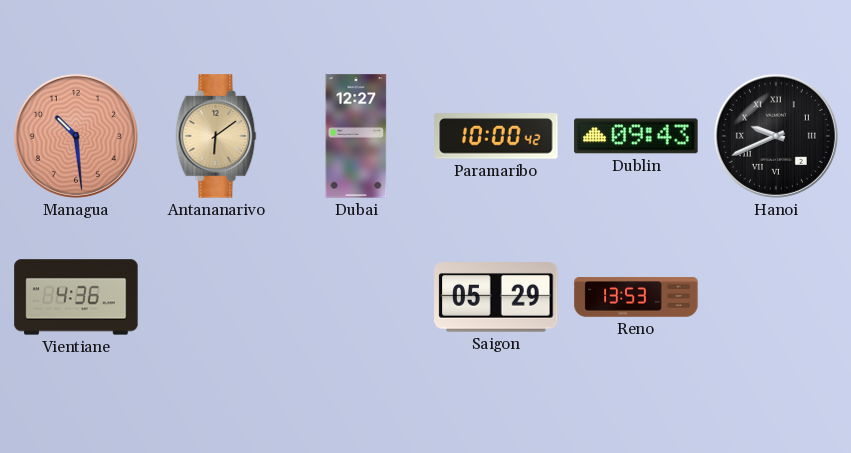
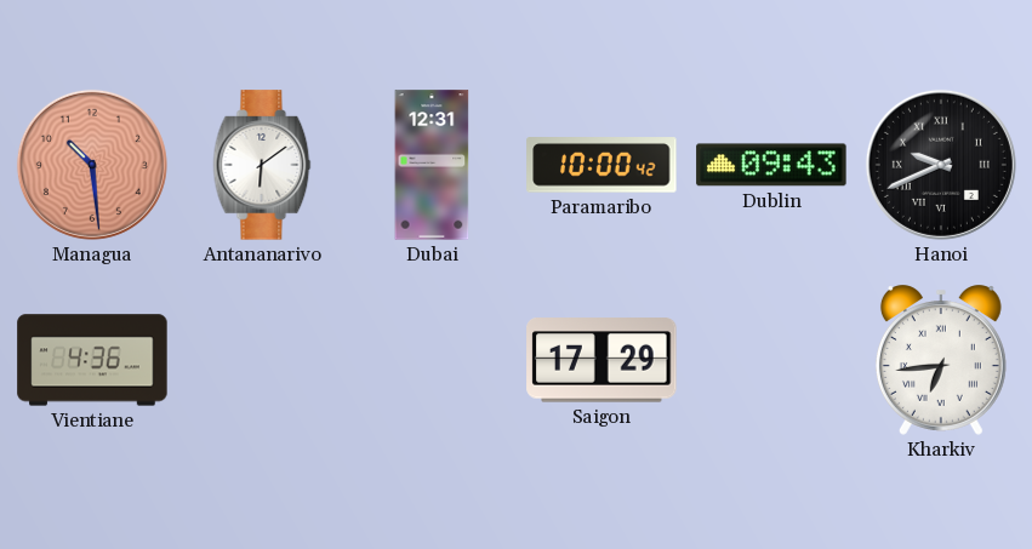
Antananarivo dial: champagne -> white (262, 165)
Dubai: 12:27 -> 12:31 (432, 165)
Saigon: 05:29 -> 17:29 (601, 360)
Reno: 13:53 -> none (636, 297)
Kharkiv: none -> 6:44 (941, 360)
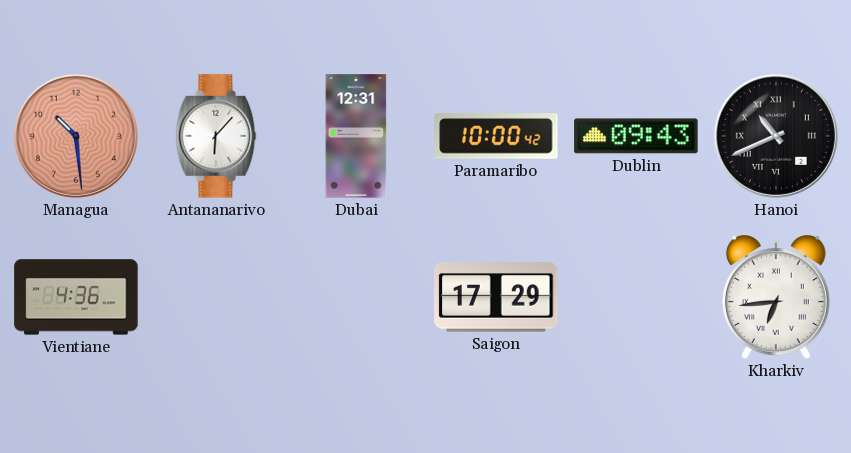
Antananarivo: 6:09 -> 6:07 (216, 136)
Hanoi: 9:41 -> 10:41 (776, 136)
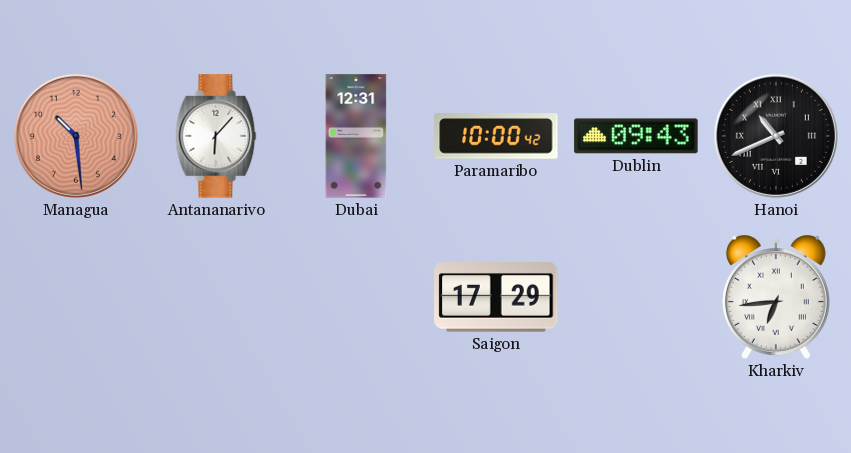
Vientiane: 4:36 -> none (76, 297)
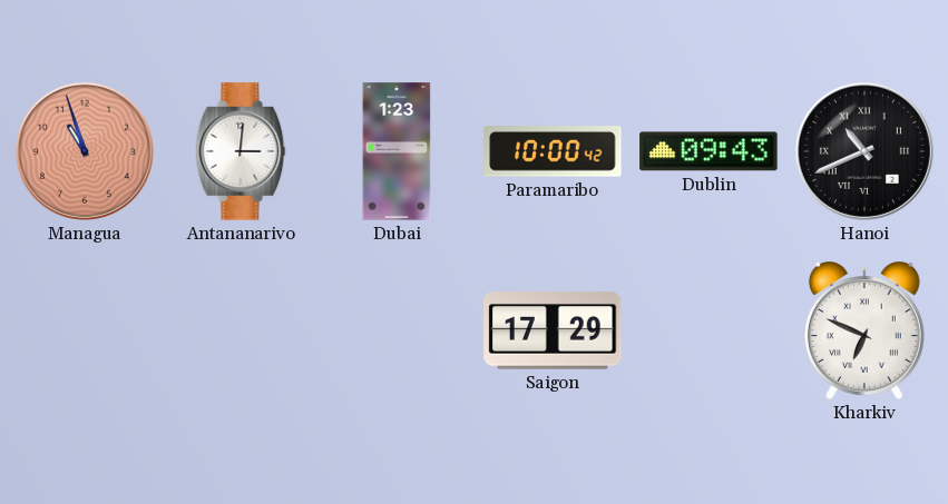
Managua: 10:29 -> 10:57 (85, 151)
Antananarivo: 6:07 -> 3:01 (241, 151)
Dubai: 12:31 -> 1:23 (397, 151)
Kharkiv: 6:44 -> 6:49 (864, 330)
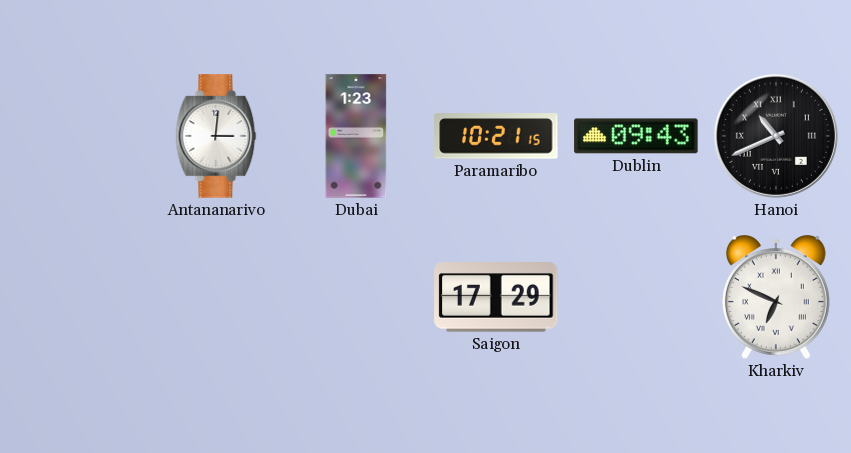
Managua: 10:57 -> none (85, 151)
Paramaribo: 10:00 -> 10:21 (496, 136)
